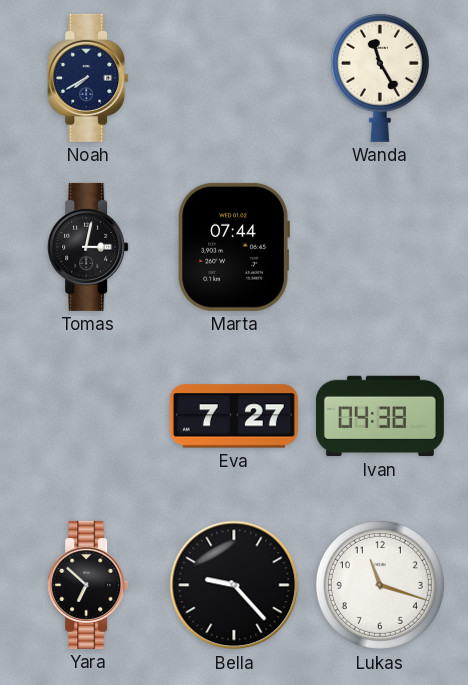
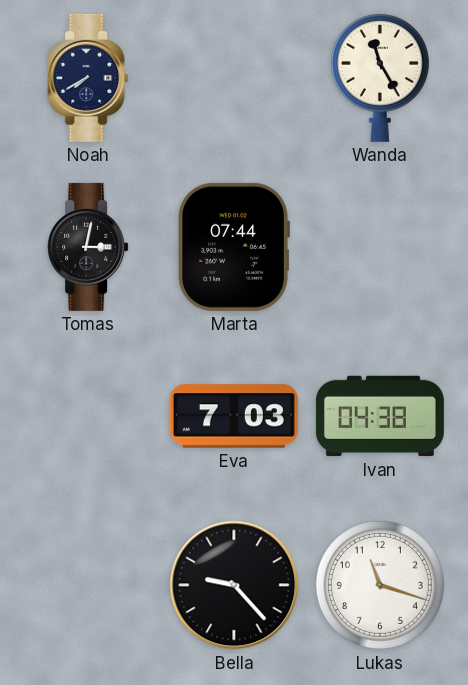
Eva: 7:27 -> 7:03 (234, 416)
Yara: 6:52 -> none (88, 585)
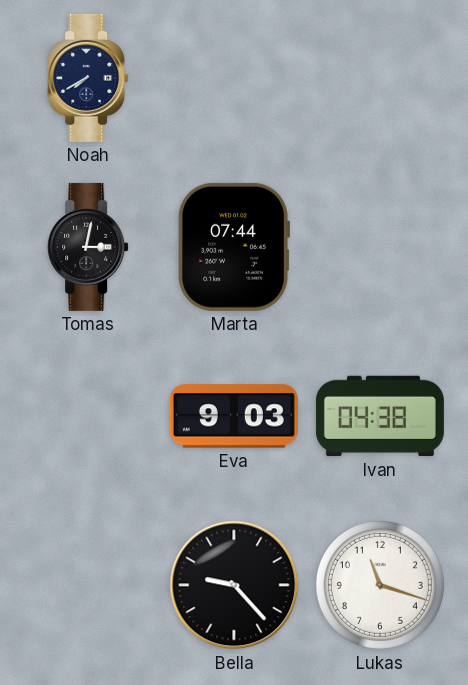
Wanda: 11:25 -> none (380, 77)
Eva: 7:03 -> 9:03 (234, 416)
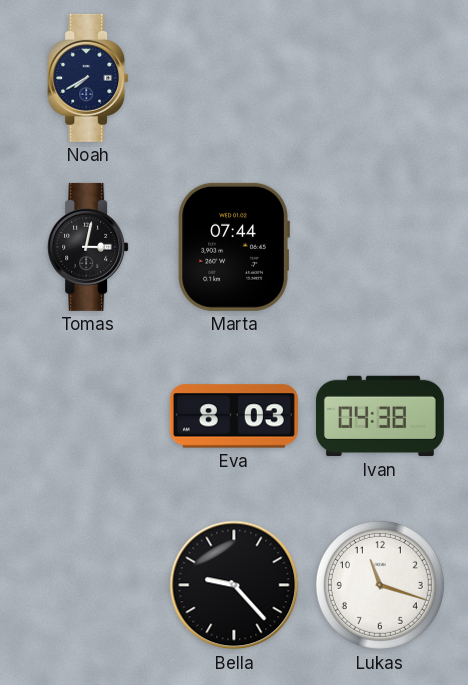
Eva: 9:03 -> 8:03 (234, 416)
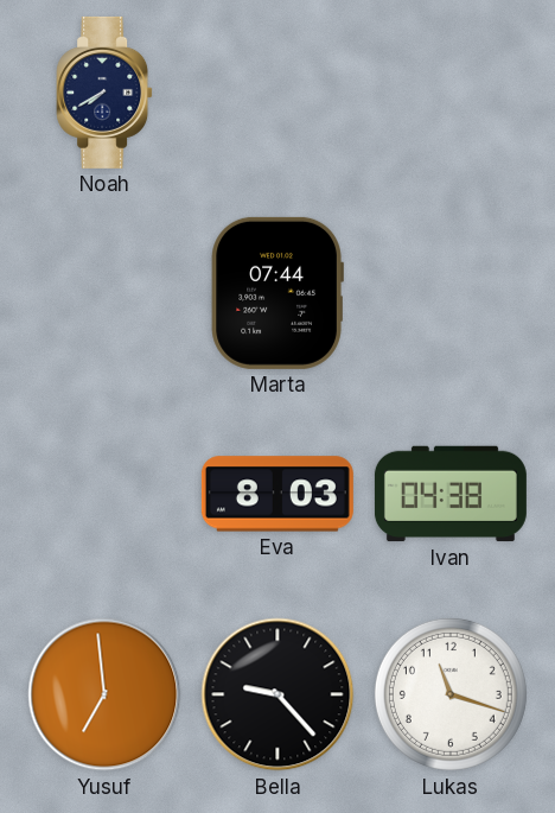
Tomas: 3:02 -> none (88, 247)
Yusuf: none -> 6:59 (104, 694)
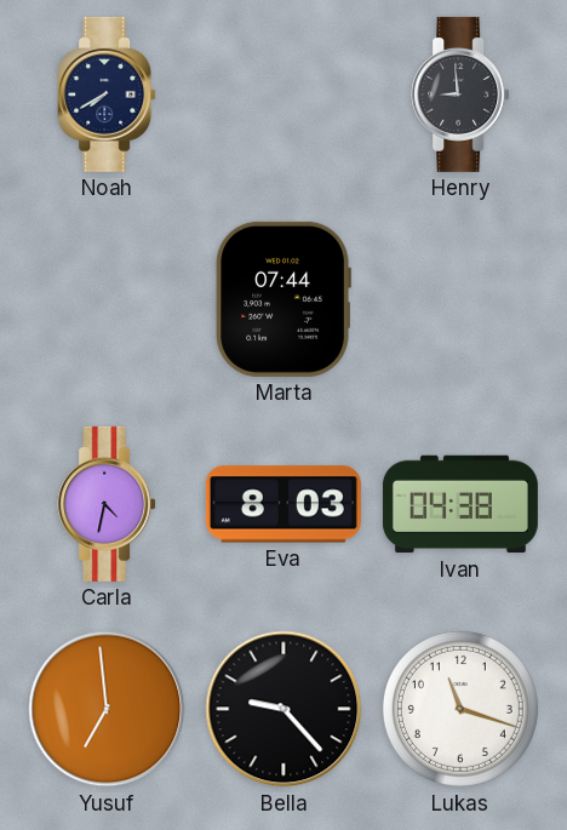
Henry: none -> 8:59 (460, 95)
Carla: none -> 4:32 (107, 504)
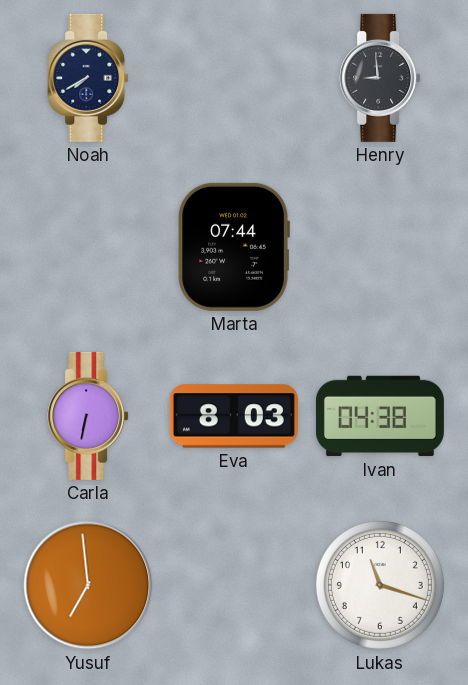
Carla: 4:32 -> 6:32 (88, 416)
Bella: 9:23 -> none (283, 709)
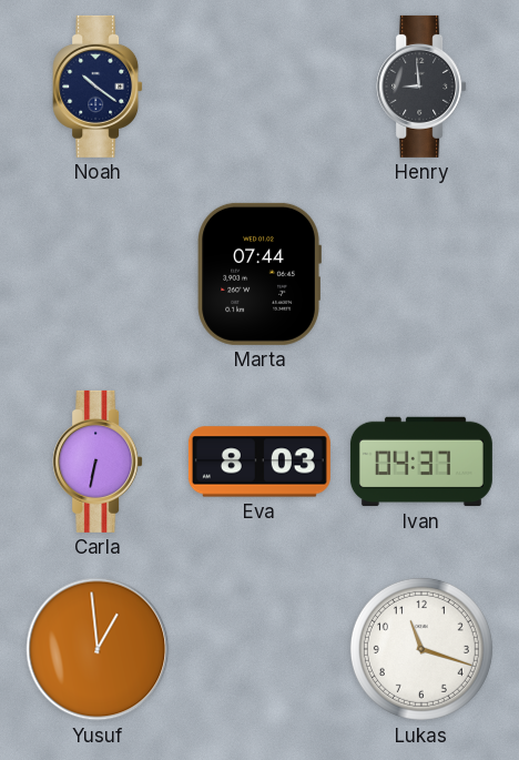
Noah: 7:40 -> 10:21 (98, 87)
Ivan: 04:38 -> 04:37 (421, 462)
Yusuf: 6:59 -> 12:59 (98, 649)
